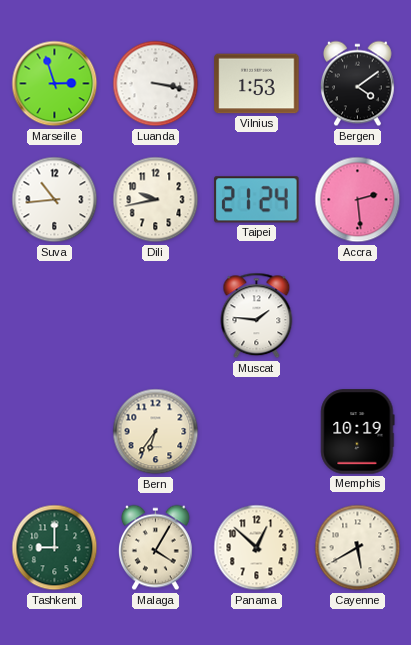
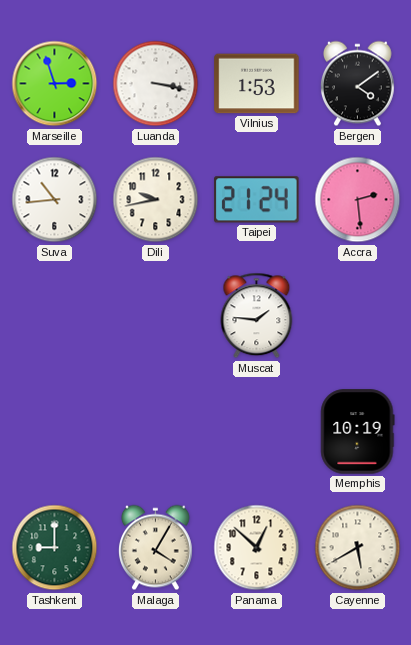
Bern: 6:36 -> none (156, 432)
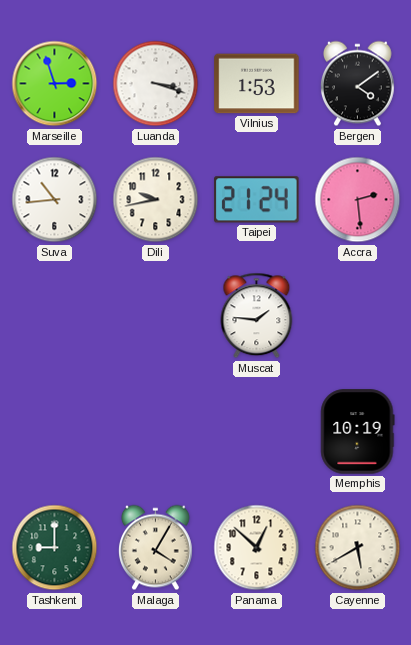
Luanda: 3:17 -> 3:18 (156, 84)
